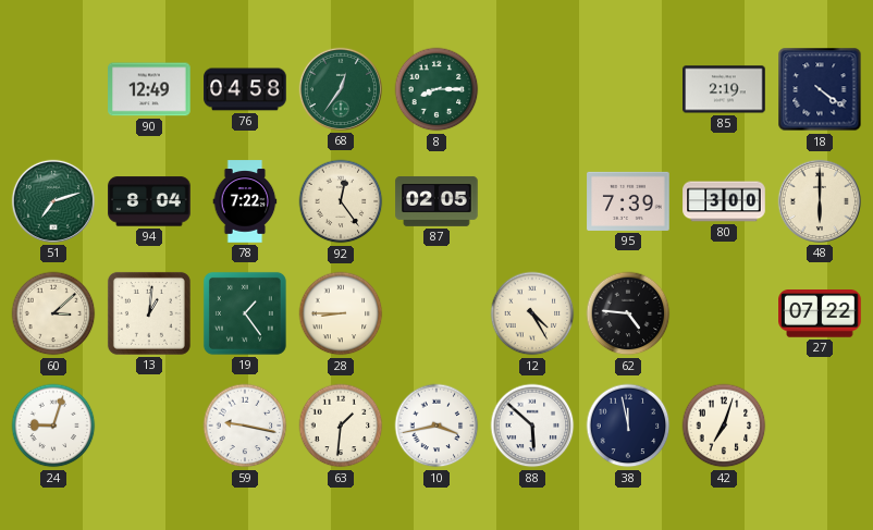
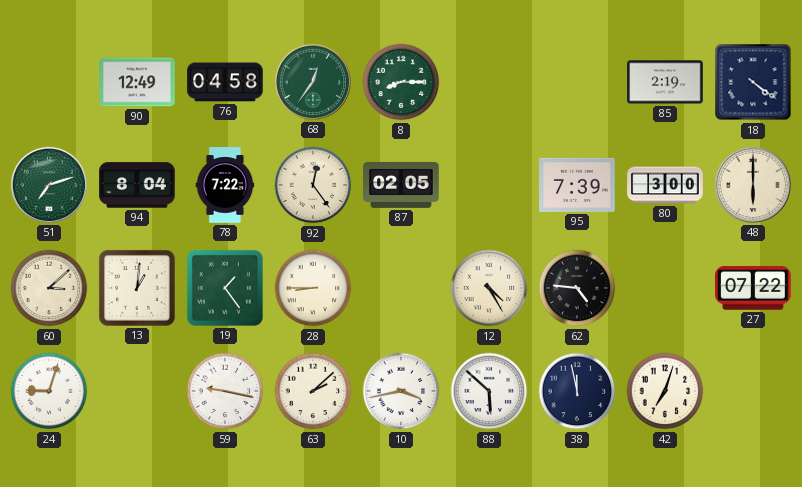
63: 1:31 -> 2:08 (313, 391)
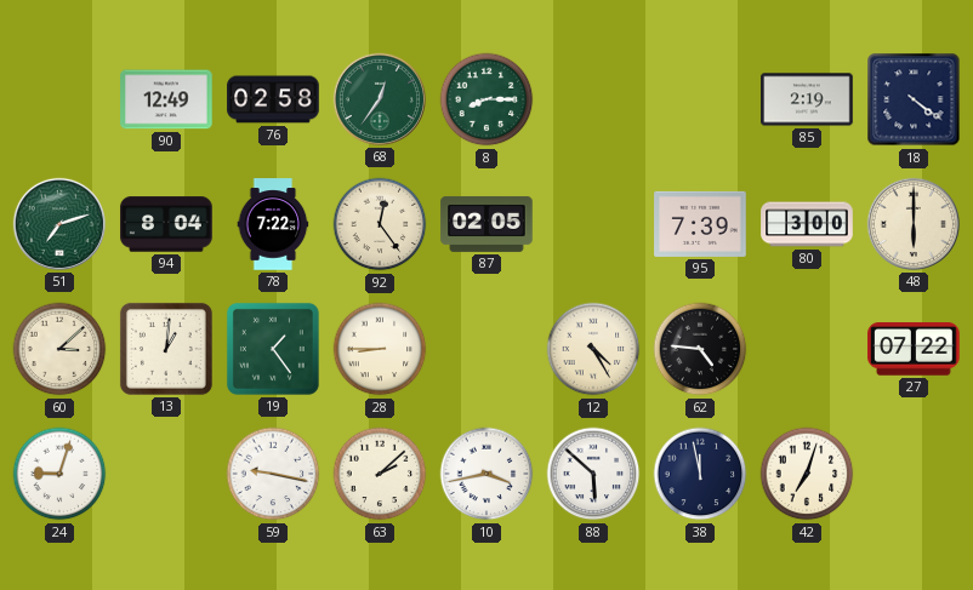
76: 04:58 -> 02:58 (273, 99)
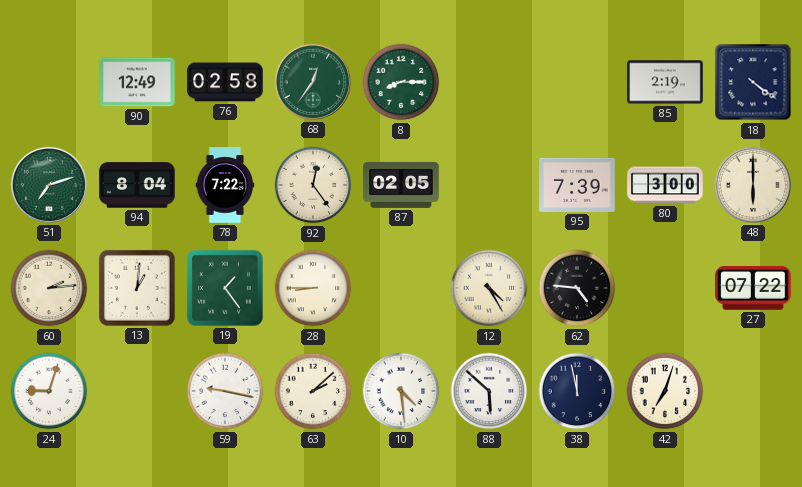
60: 3:08 -> 2:14 (49, 288)
10: 3:43 -> 4:29 (401, 391)
